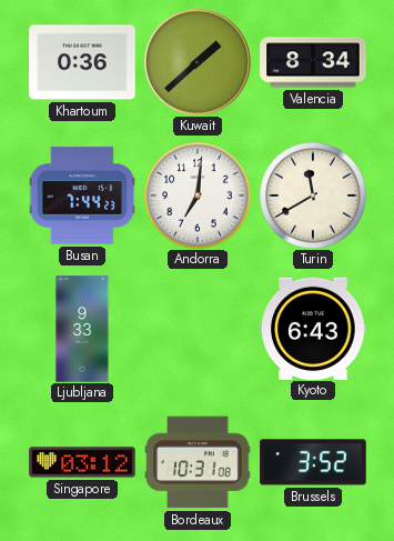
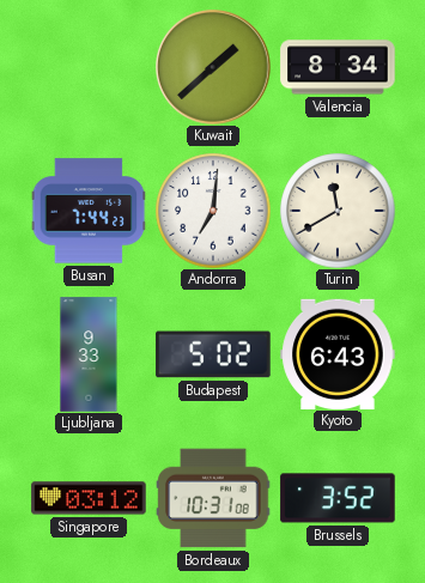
Khartoum: 0:36 -> none (82, 62)
Budapest: none -> 5:02 (213, 354)
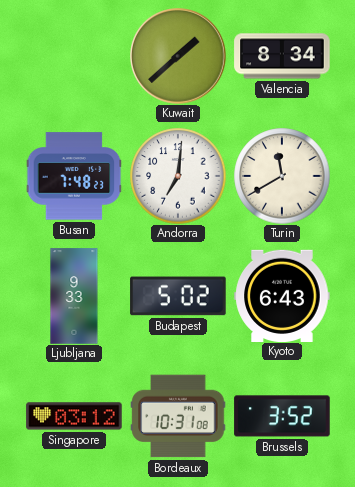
Busan: 7:44 -> 7:48 (74, 176)
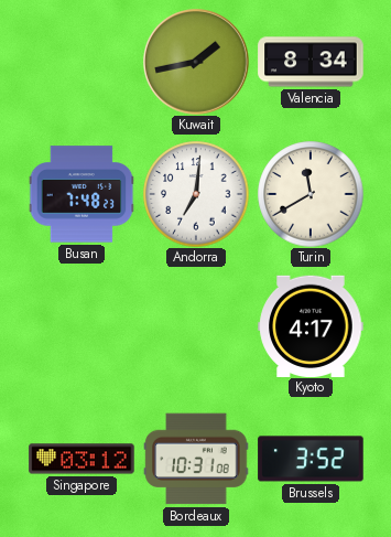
Kuwait: 1:38 -> 1:43 (196, 62)
Ljubljana: 9:33 -> none (74, 296)
Budapest: 5:02 -> none (178, 296)
Kyoto: 6:43 -> 4:17 (311, 325)
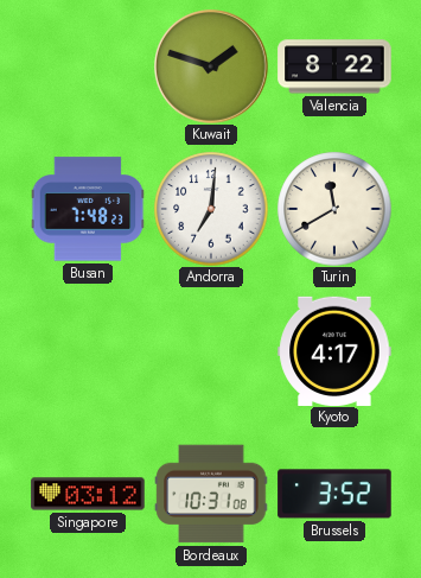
Kuwait: 1:43 -> 1:48 (211, 66)
Valencia: 8:34 -> 8:22 (334, 66)
